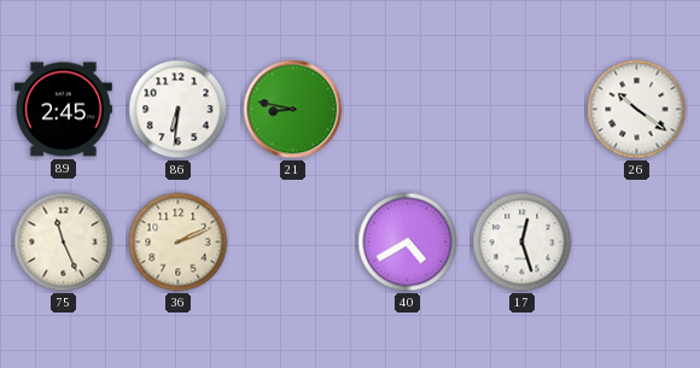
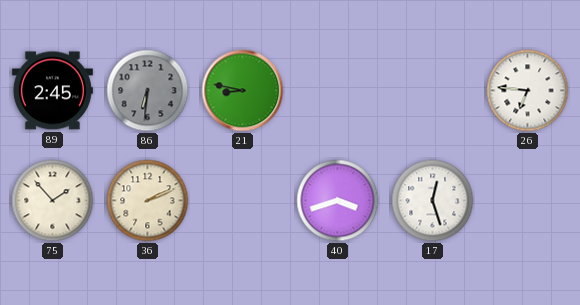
86 dial: white -> grey (148, 91)
26: 10:21 -> 6:46 (528, 91)
75: 11:26 -> 1:53 (53, 201)
40: 4:40 -> 3:42 (338, 201)
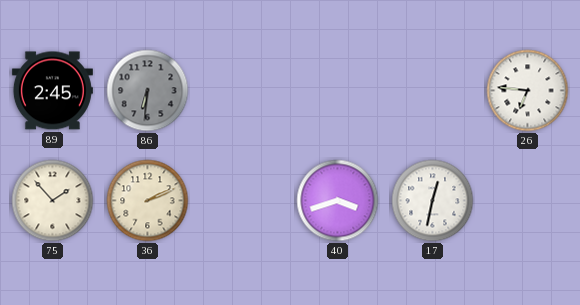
21: 8:47 -> none (243, 91)
17: 12:27 -> 12:32 (433, 201)
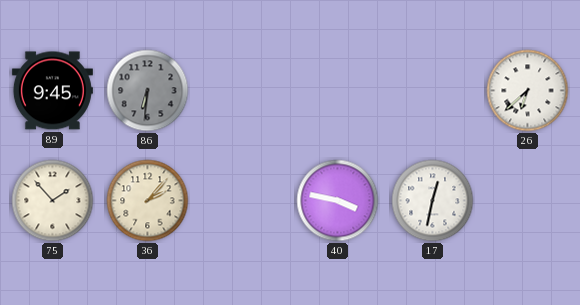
89: 2:45 -> 9:45 (52, 91)
26: 6:46 -> 6:38 (528, 91)
36: 2:11 -> 2:07 (148, 201)
40: 3:42 -> 3:47 (338, 201)
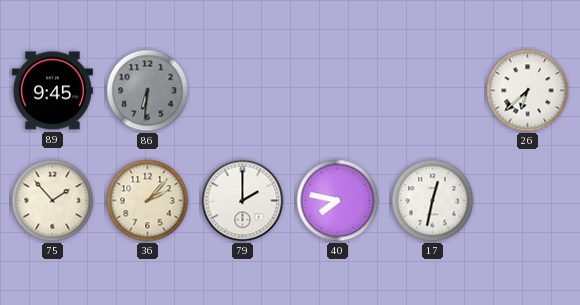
79: none -> 2:00 (243, 201)
40: 3:47 -> 7:47 (338, 201)
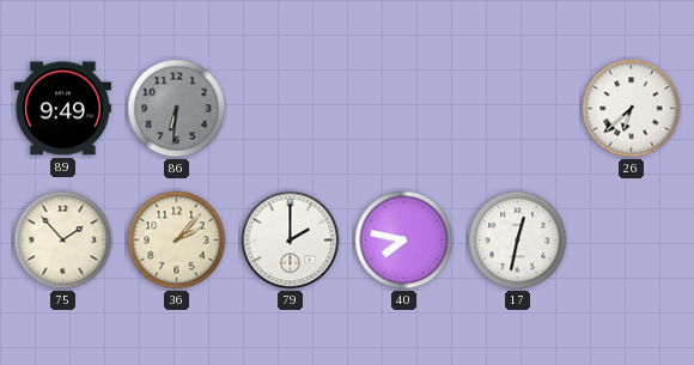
89: 9:45 -> 9:49 (62, 109)
